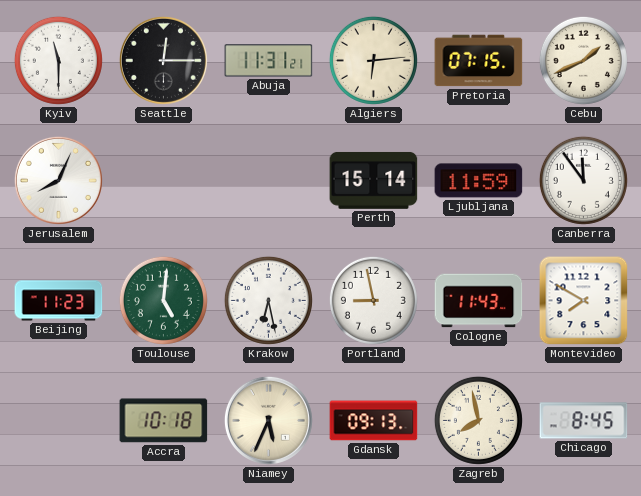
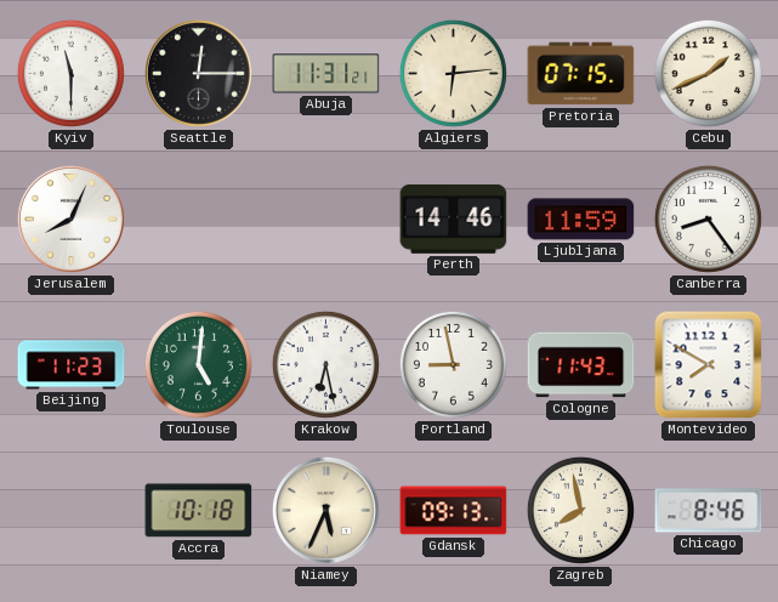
Perth: 15:14 -> 14:46 (454, 218)
Canberra: 11:54 -> 8:24 (708, 218)
Chicago: 8:45 -> 8:46 (709, 511)
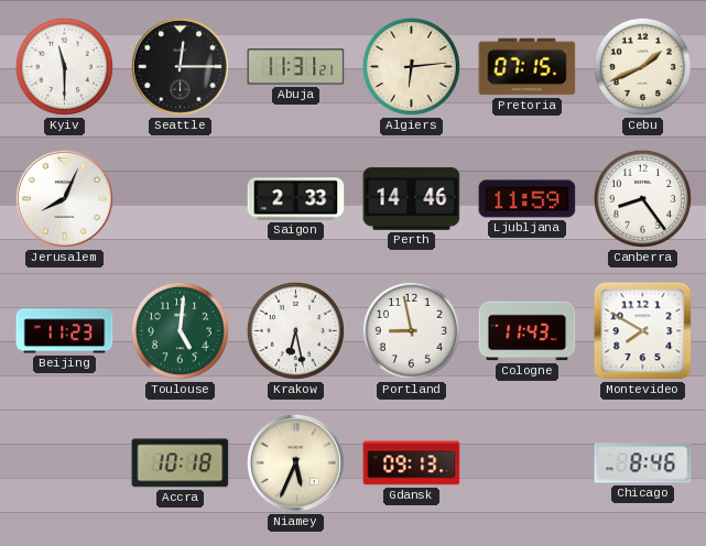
Saigon: none -> 2:33 (296, 199)
Zagreb: 7:58 -> none (580, 510)
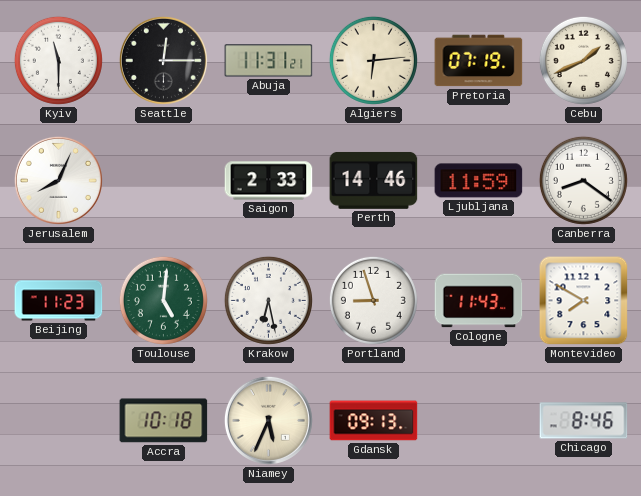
Pretoria: 07:15 -> 07:19 (479, 61)
Canberra: 8:24 -> 8:21 (583, 180)
Portland: 8:58 -> 8:57 (373, 300)
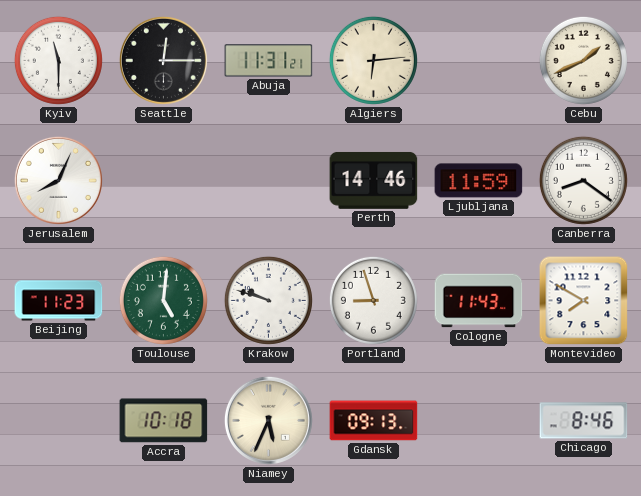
Pretoria: 07:19 -> none (479, 61)
Saigon: 2:33 -> none (269, 181)
Krakow: 6:28 -> 9:48 (268, 300)
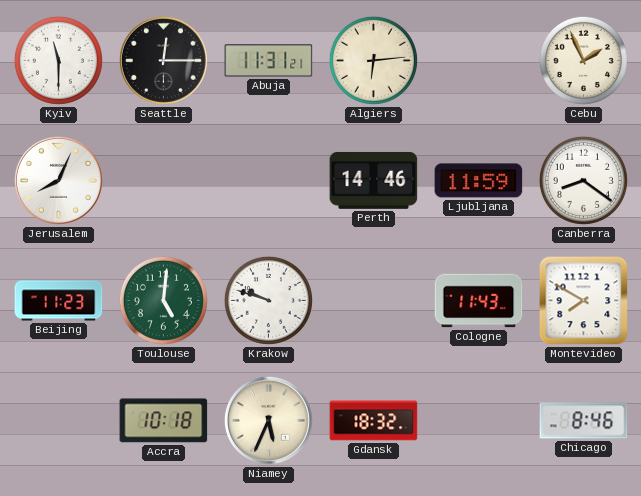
Cebu: 1:41 -> 1:56 (583, 60)
Portland: 8:57 -> none (373, 300)
Gdansk: 09:13 -> 18:32 (374, 421)
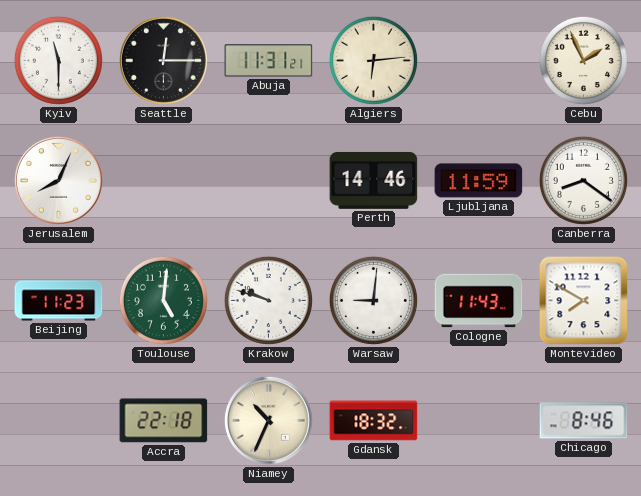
Warsaw: none -> 9:01 (373, 300)
Accra: 10:18 -> 22:18 (164, 421)
Niamey: 5:34 -> 10:34 (268, 420)
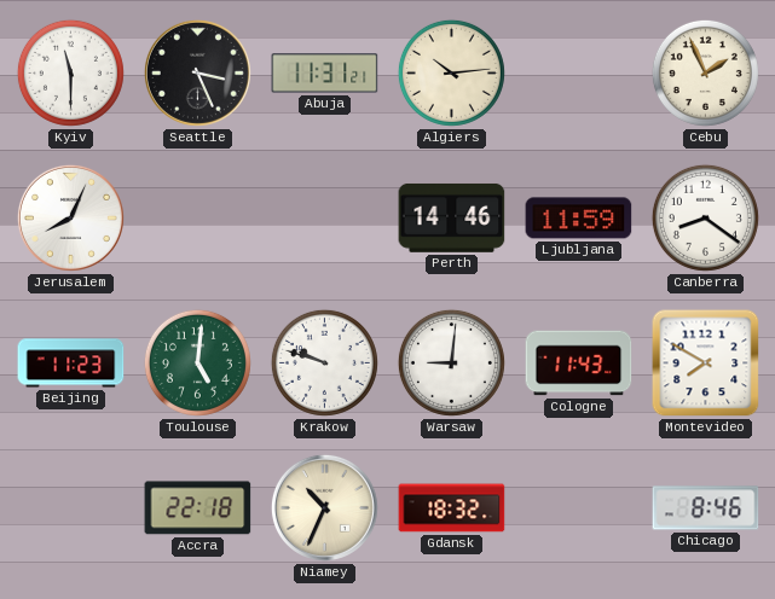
Seattle: 12:15 -> 3:26 (197, 72)
Algiers: 6:14 -> 10:14 (451, 72)
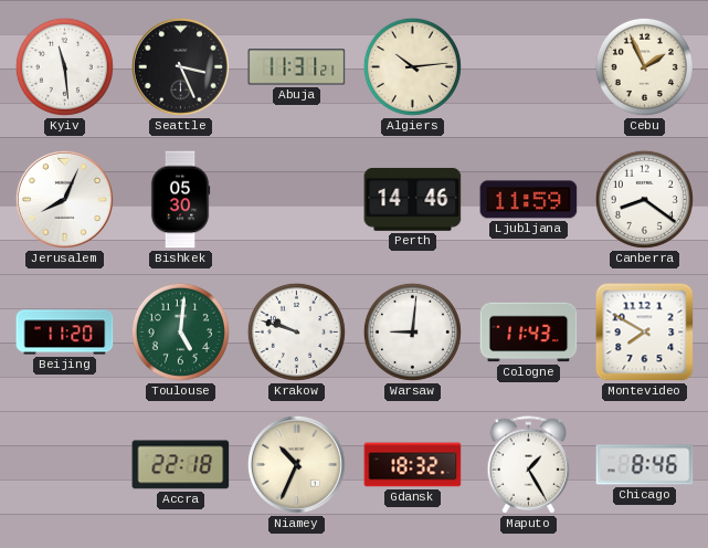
Kyiv: 11:30 -> 11:29 (64, 66)
Bishkek: none -> 05:30 (180, 200)
Beijing: 11:23 -> 11:20 (65, 333)
Maputo: none -> 1:25 (529, 465)
